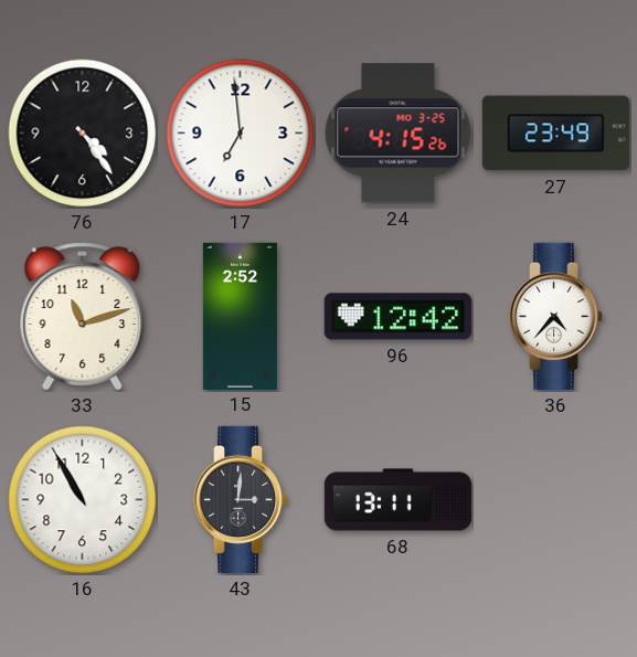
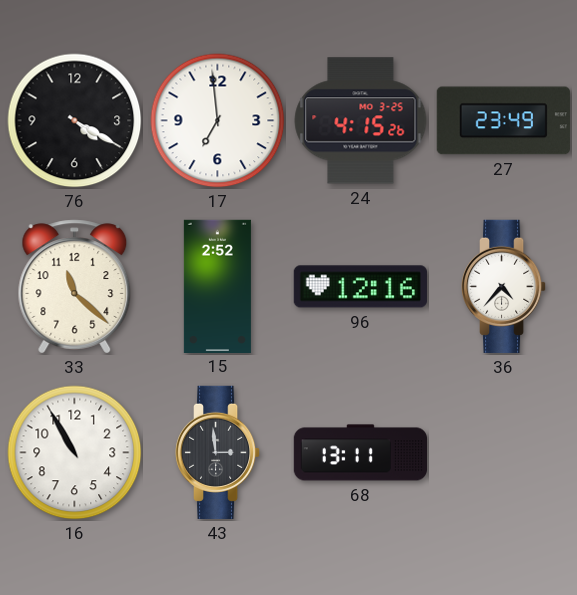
76: 4:24 -> 4:20 (75, 121)
33: 11:12 -> 11:22 (75, 287)
96: 12:42 -> 12:16 (360, 287)
43: 3:01 -> 2:59 (218, 452)
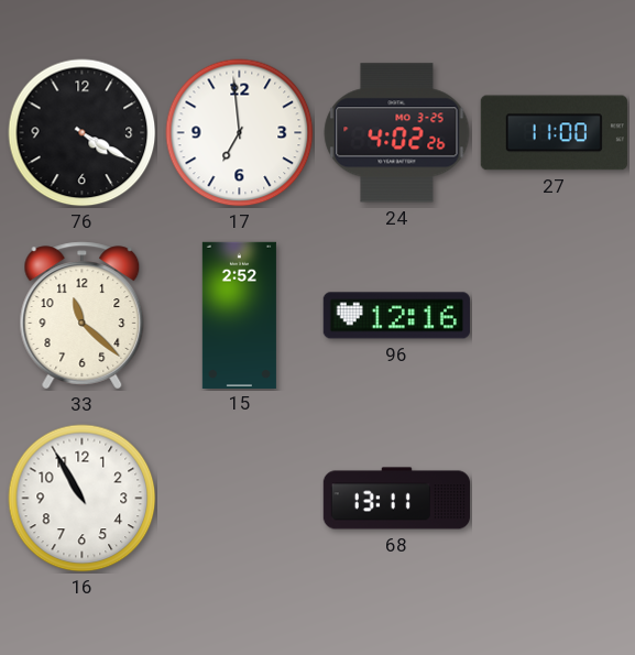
24: 4:15 -> 4:02 (397, 133)
27: 23:49 -> 11:00 (554, 133)
36: 4:37 -> none (504, 286)
43: 2:59 -> none (218, 452)
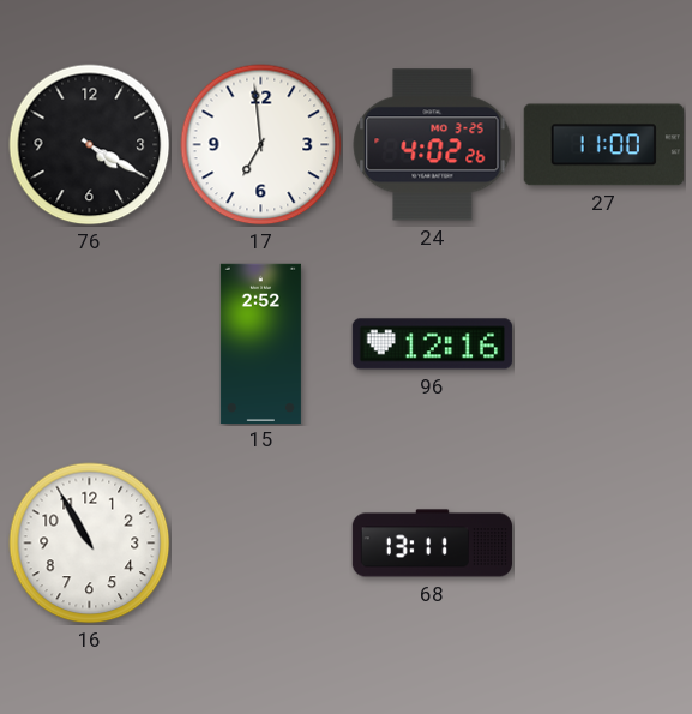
33: 11:22 -> none (83, 316)
